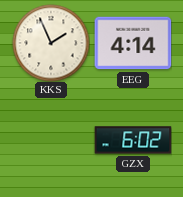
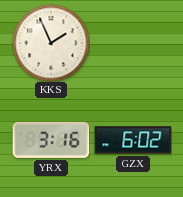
EEG: 4:14 -> none (133, 43)
YRX: none -> 3:16 (51, 140)
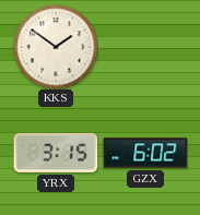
KKS: 1:56 -> 1:51 (56, 47)
YRX: 3:16 -> 3:15 (56, 153)
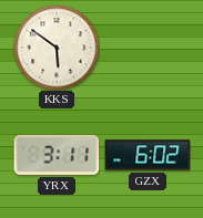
KKS: 1:51 -> 5:51 (57, 48)
YRX: 3:15 -> 3:11 (57, 155)
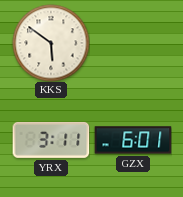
GZX: 6:02 -> 6:01 (133, 140)
